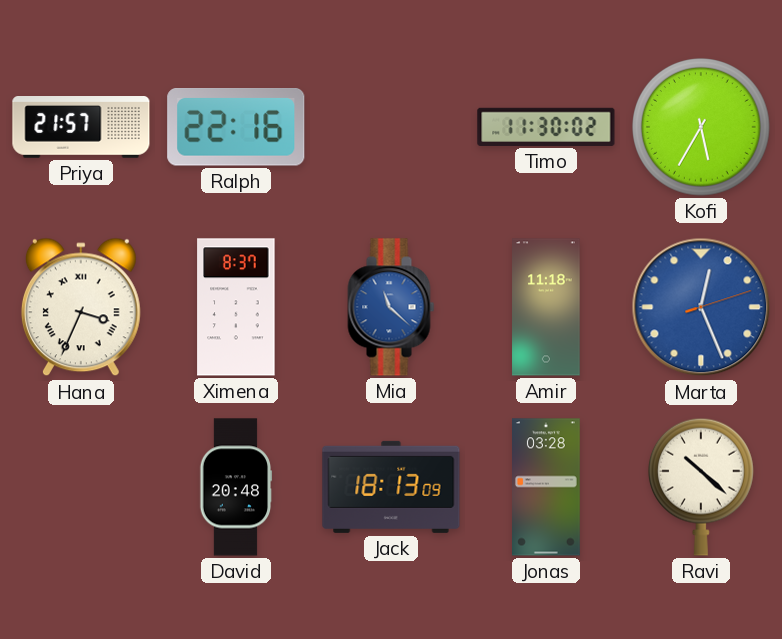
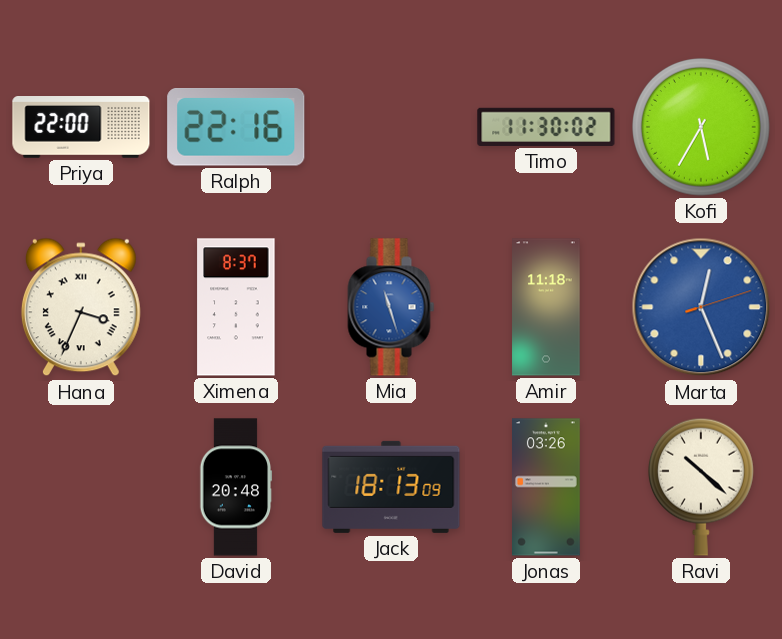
Priya: 21:57 -> 22:00 (81, 127)
Mia: 11:22 -> 11:27 (391, 307)
Jonas: 03:28 -> 03:26 (547, 487)
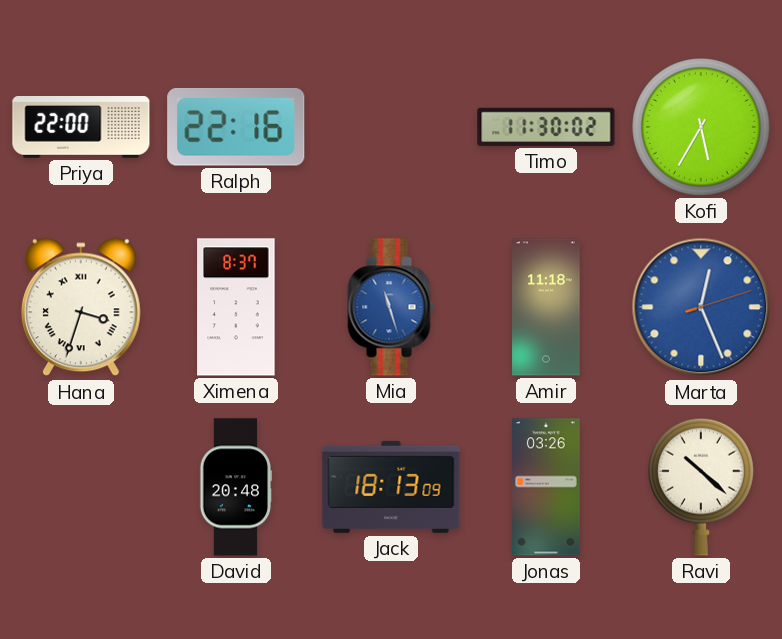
Hana: 3:34 -> 3:33 (81, 307)
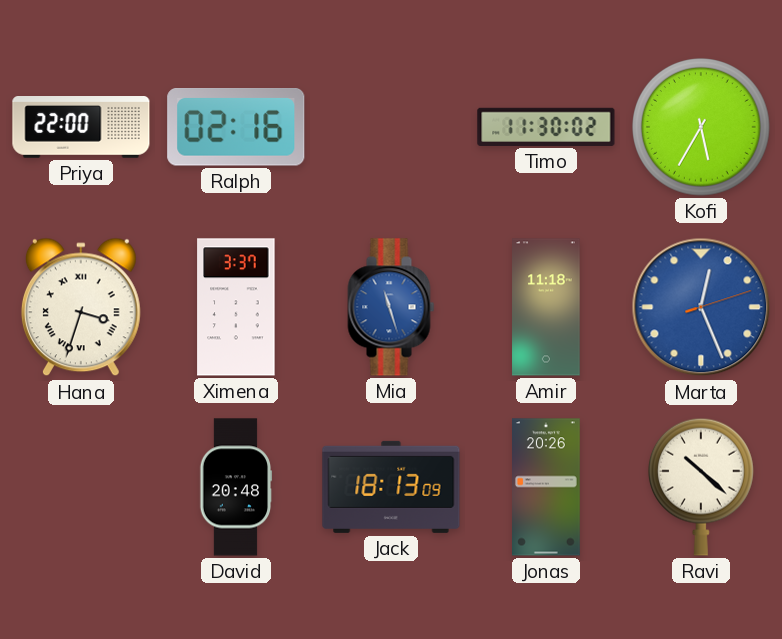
Ralph: 22:16 -> 02:16 (236, 128)
Ximena: 8:37 -> 3:37 (236, 307)
Jonas: 03:26 -> 20:26 (547, 487)
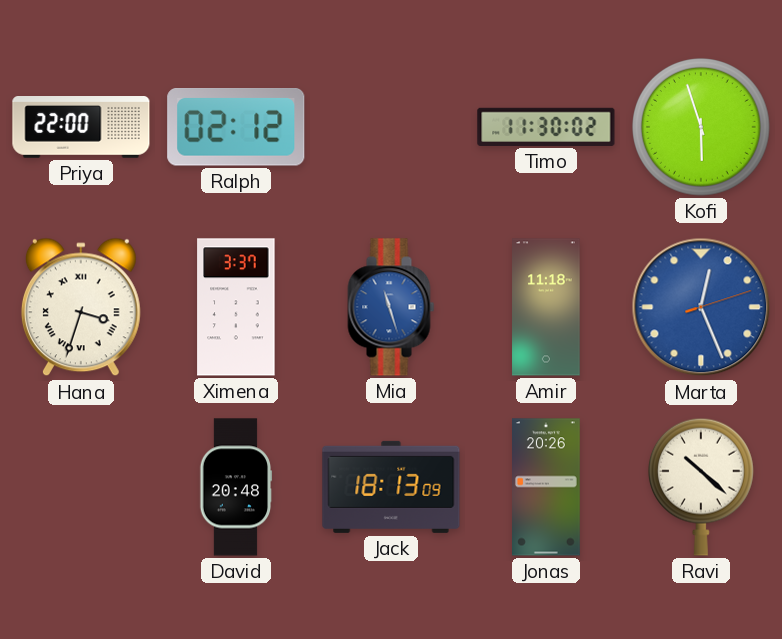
Ralph: 02:16 -> 02:12 (236, 128)
Kofi: 5:35 -> 5:57 (702, 128)
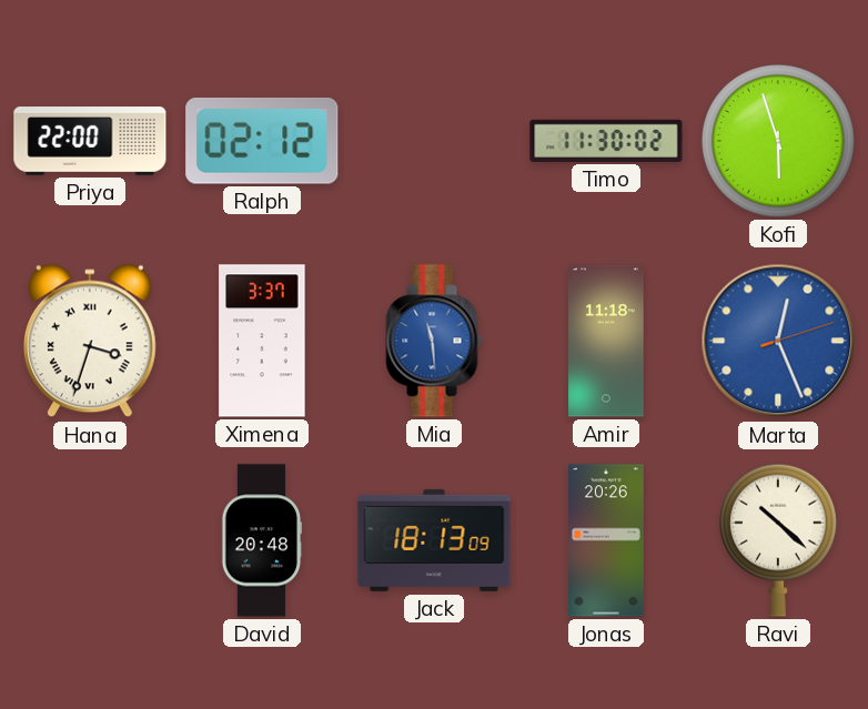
Mia: 11:27 -> 11:29 (434, 341)
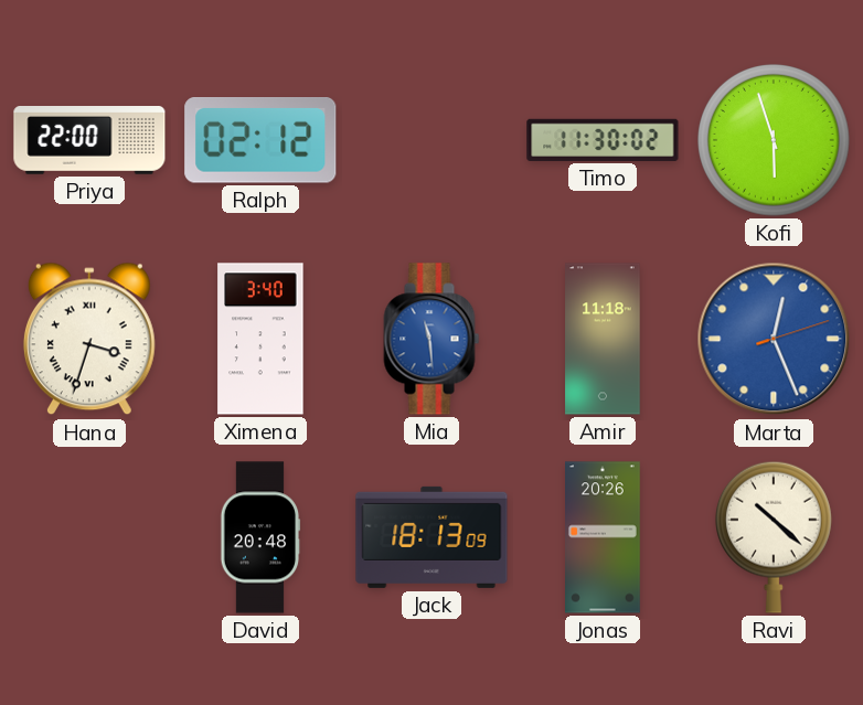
Ximena: 3:37 -> 3:40 (260, 339)
